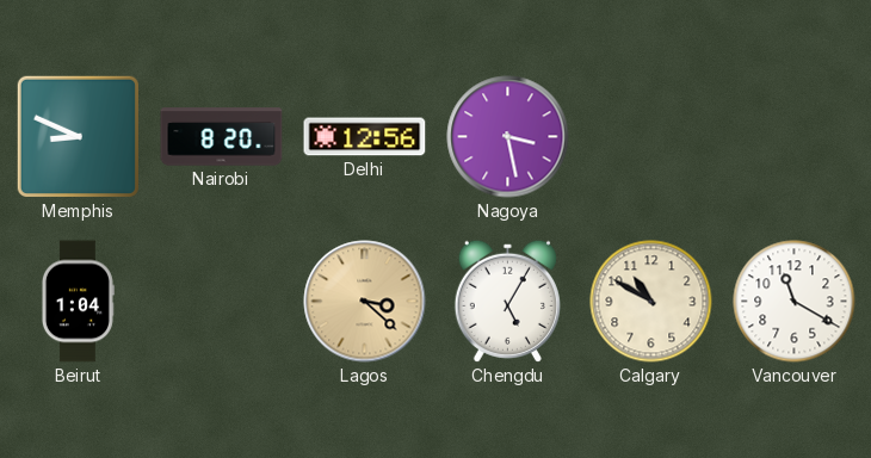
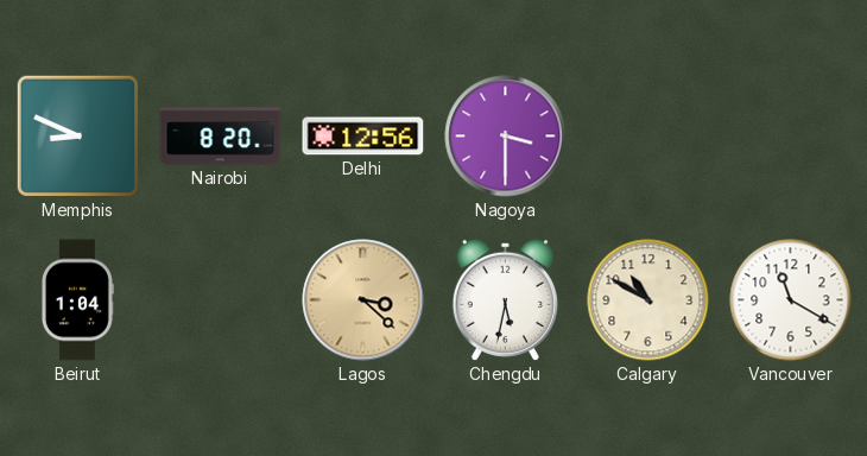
Nagoya: 3:28 -> 3:30 (506, 137)
Chengdu: 5:05 -> 5:32 (505, 299)
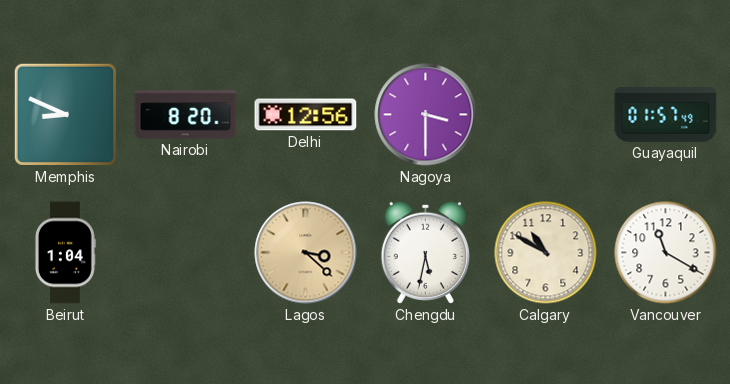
Guayaquil: none -> 01:57 (666, 115)
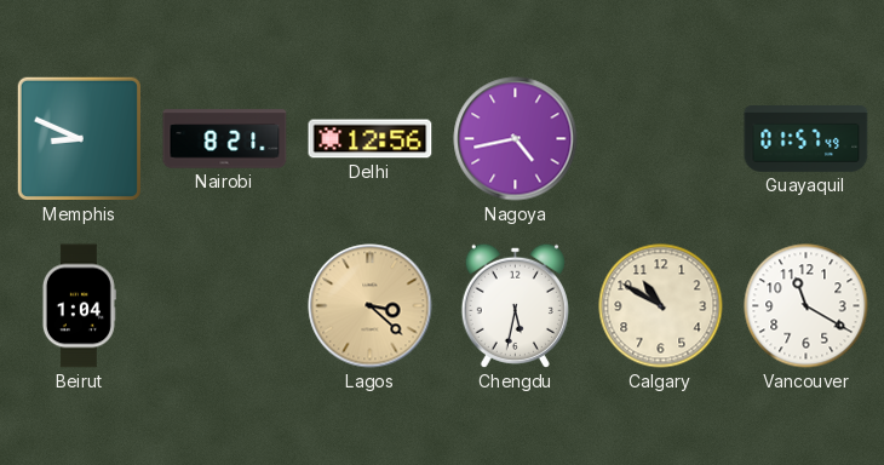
Nairobi: 8:20 -> 8:21 (225, 139)
Nagoya: 3:30 -> 4:43 (516, 139)
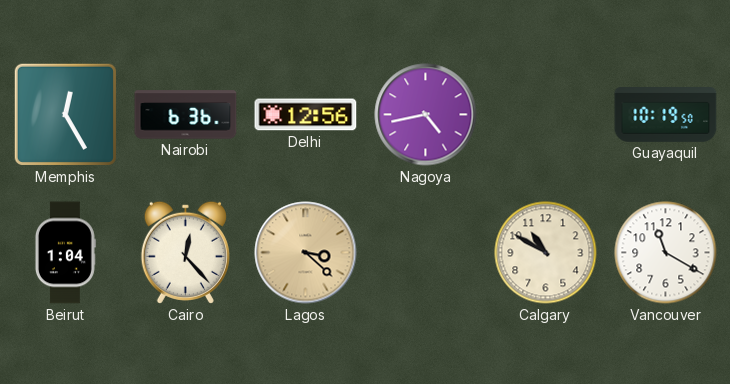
Memphis: 8:49 -> 12:25 (65, 114)
Nairobi: 8:21 -> 6:36 (186, 115)
Guayaquil: 01:57 -> 10:19 (666, 115)
Cairo: none -> 12:23 (185, 252)
Chengdu: 5:32 -> none (515, 305)
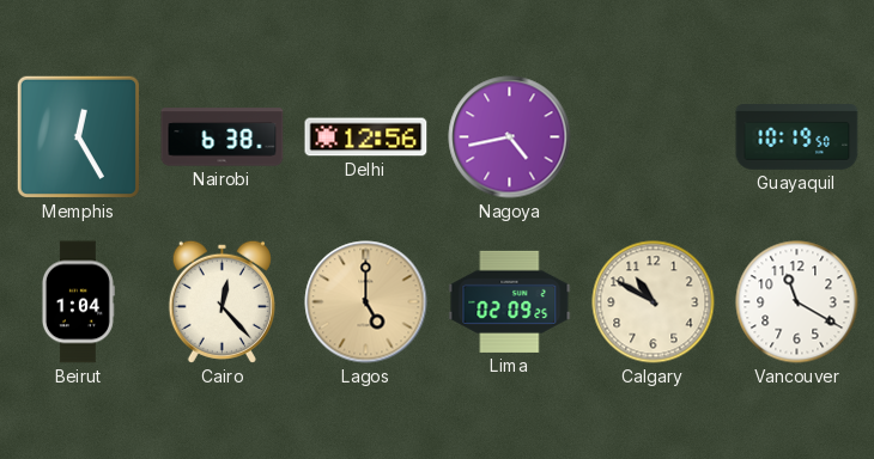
Nairobi: 6:36 -> 6:38 (223, 137)
Lagos: 3:22 -> 5:00 (366, 302)
Lima: none -> 02:09 (510, 301)
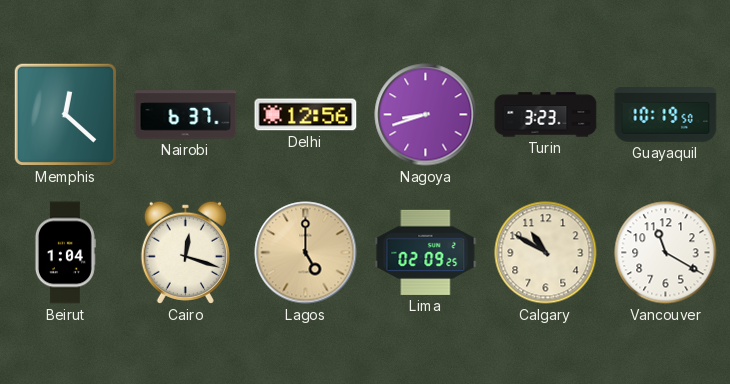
Memphis: 12:25 -> 12:22 (65, 114)
Nairobi: 6:38 -> 6:37 (186, 115)
Nagoya: 4:43 -> 8:42 (426, 115)
Turin: none -> 3:23 (546, 115)
Cairo: 12:23 -> 12:18 (185, 252)
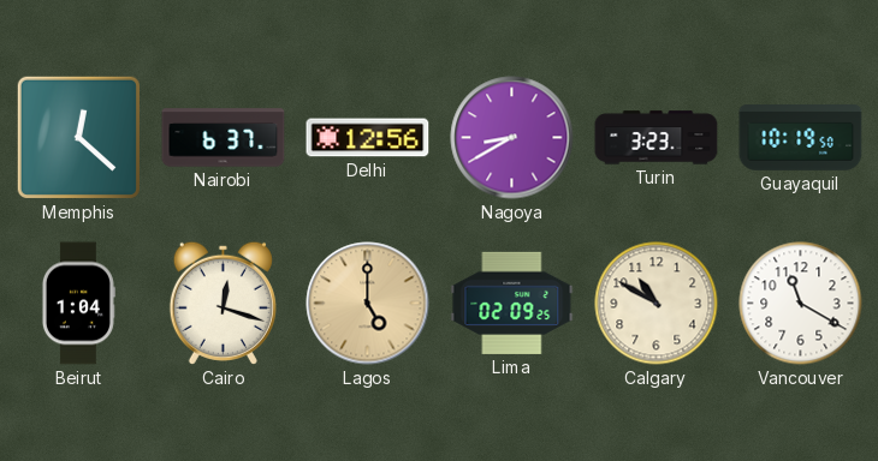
Nagoya: 8:42 -> 8:40 (512, 138)
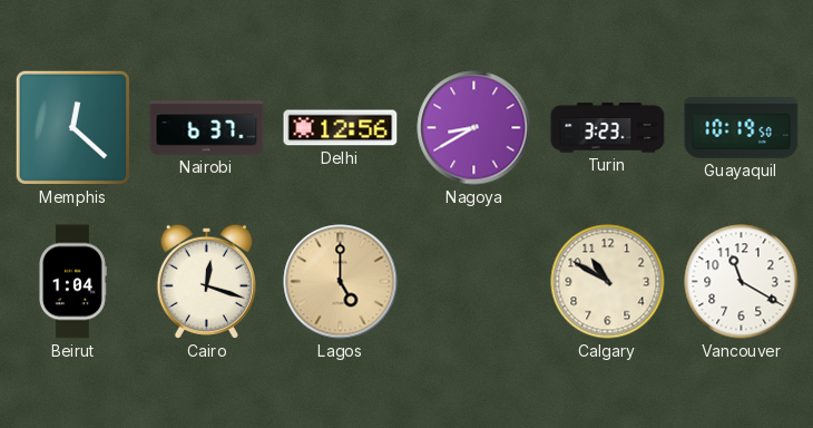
Lima: 02:09 -> none (512, 303)
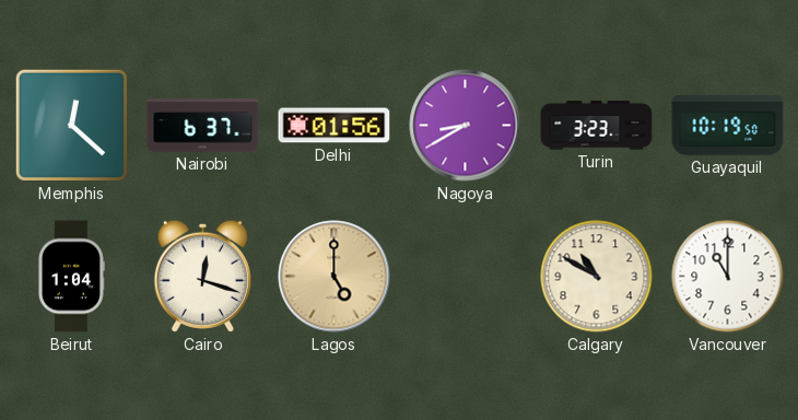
Delhi: 12:56 -> 01:56 (335, 126)
Vancouver: 11:20 -> 11:00 (728, 277)
